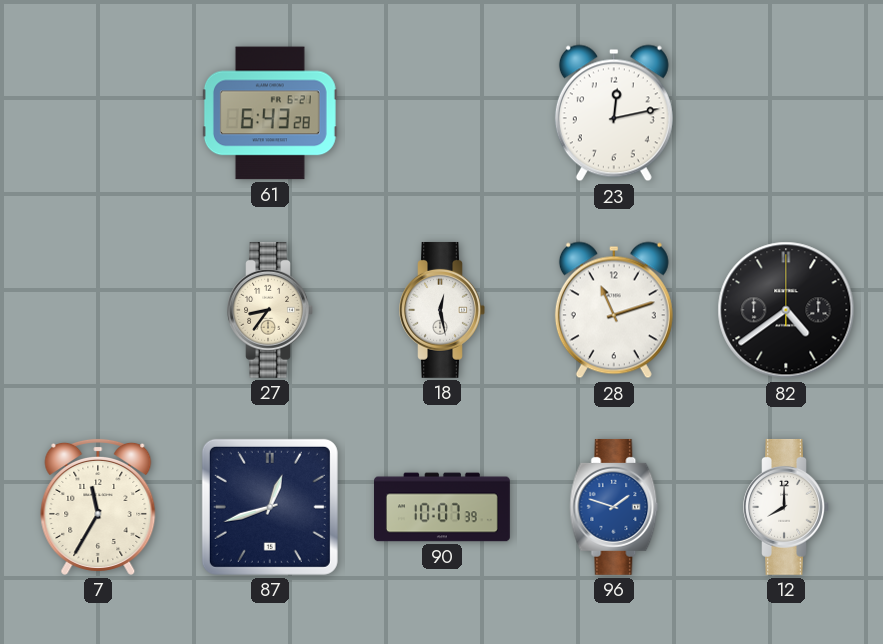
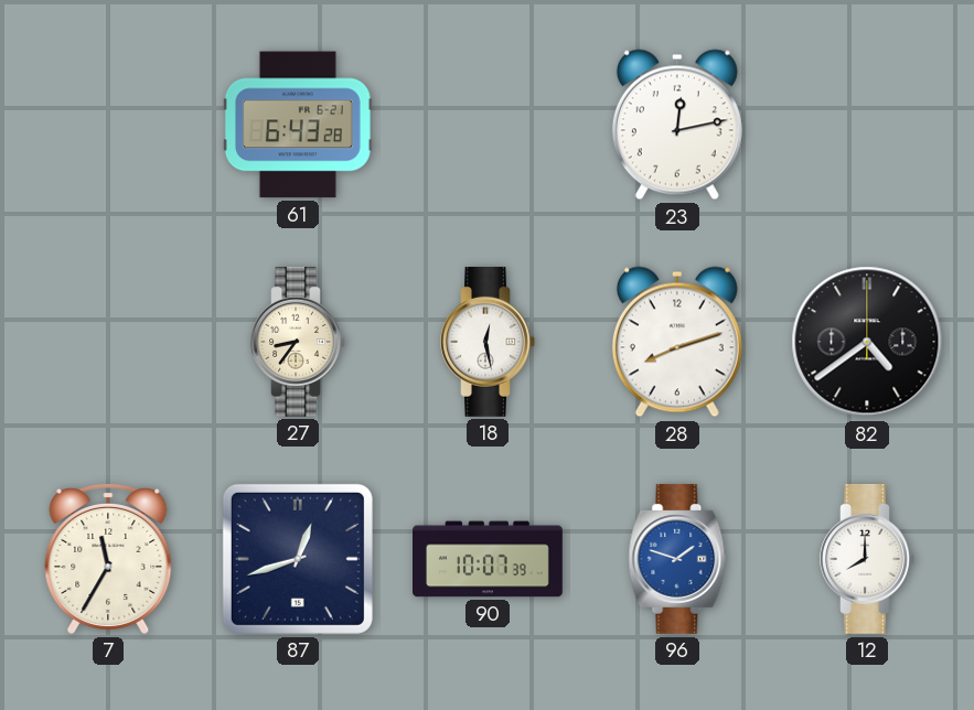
28: 11:12 -> 8:12 (677, 342)
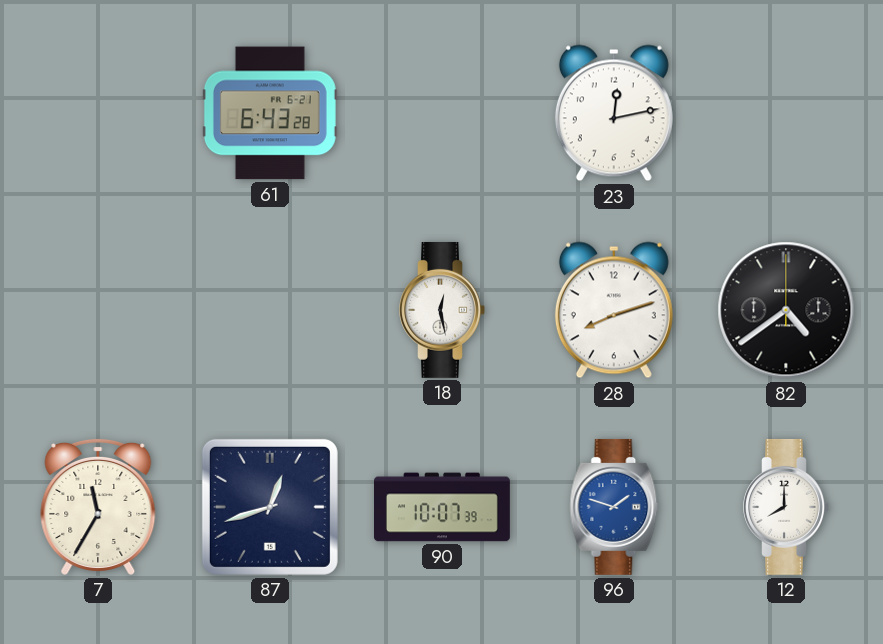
27: 8:36 -> none (298, 342)
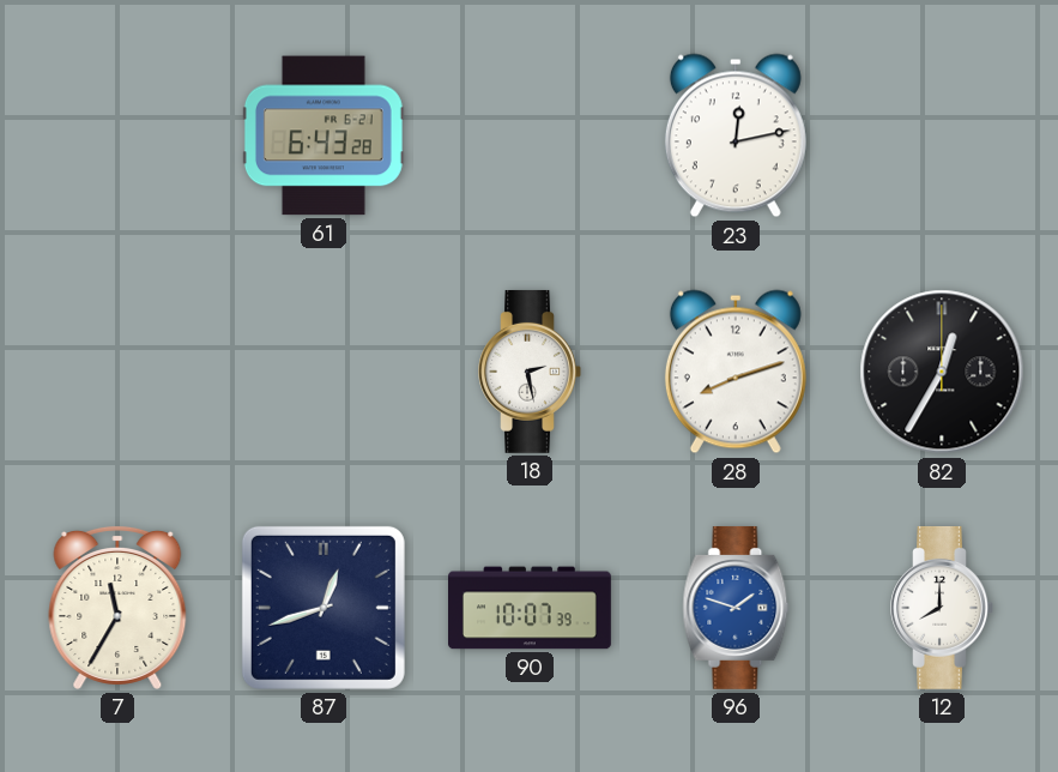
18: 12:28 -> 2:28 (530, 372)
82: 4:39 -> 12:35 (942, 372)
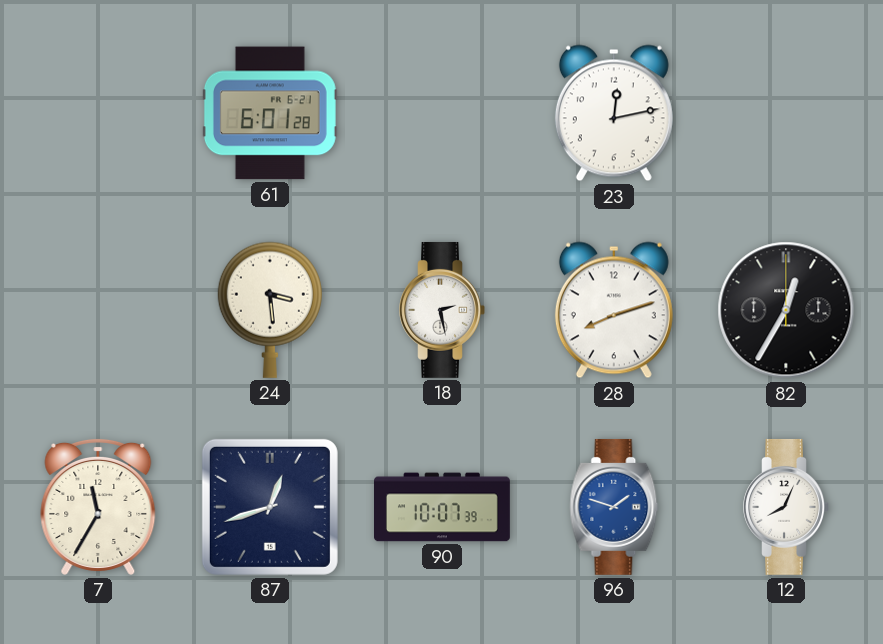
61: 6:43 -> 6:01 (270, 113)
24: none -> 3:29 (270, 310)
12: 8:00 -> 8:04 (786, 507)
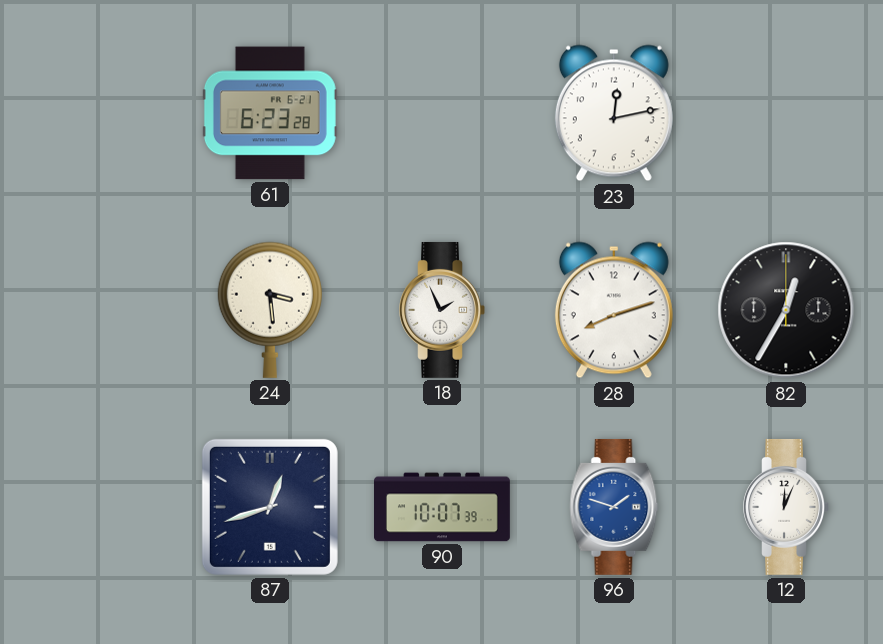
61: 6:01 -> 6:23 (270, 113)
18: 2:28 -> 1:56 (442, 310)
7: 11:35 -> none (98, 506)
12: 8:04 -> 12:04 (786, 507)
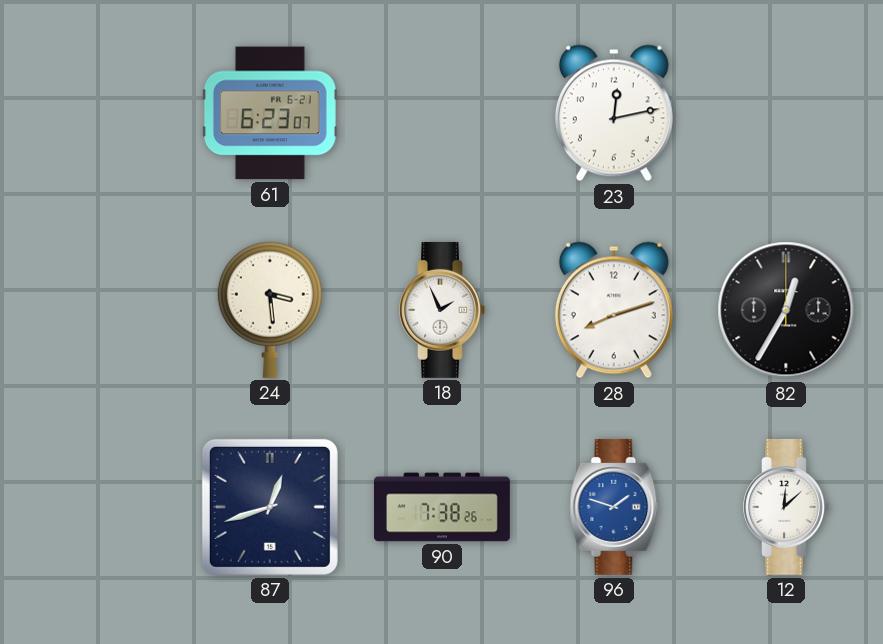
61: 6:23:28 -> 6:23:07 (270, 113)
90: 10:07 -> 7:38 (443, 507)
12: 12:04 -> 12:08 (786, 507)
